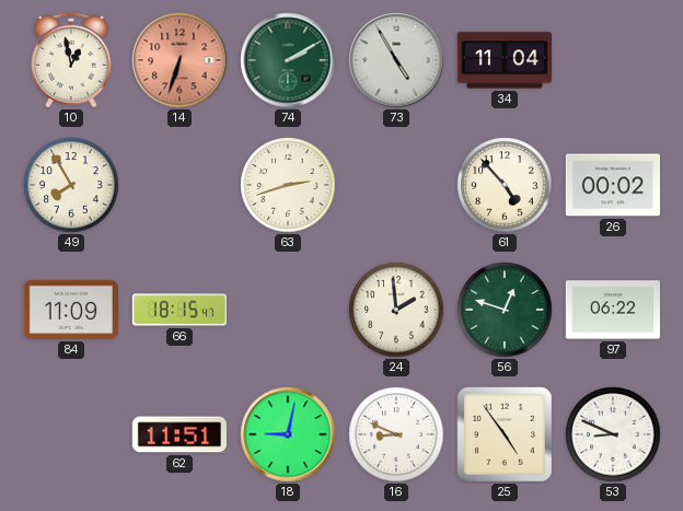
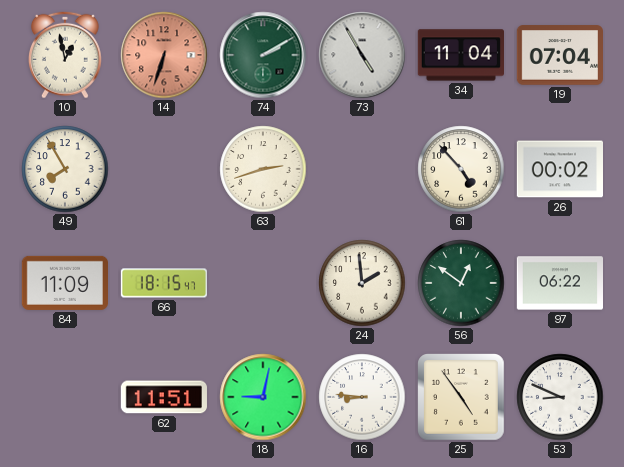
19: none -> 07:04 (559, 55)
56: 12:48 -> 12:51 (461, 283)
16: 8:49 -> 8:46 (362, 397)
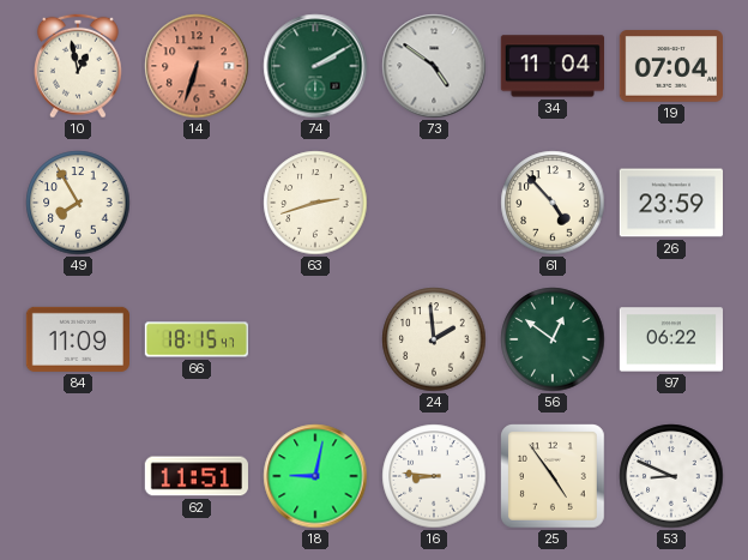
73: 4:55 -> 4:51 (434, 66)
26: 00:02 -> 23:59 (670, 203)
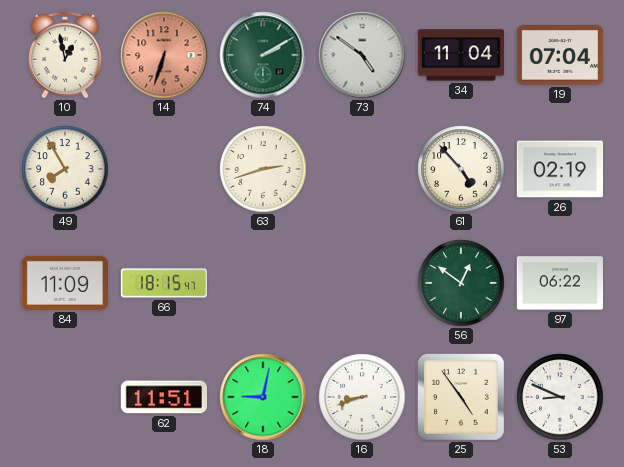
26: 23:59 -> 02:19 (559, 169)
24: 1:59 -> none (434, 339)
16: 8:46 -> 8:42 (362, 397)
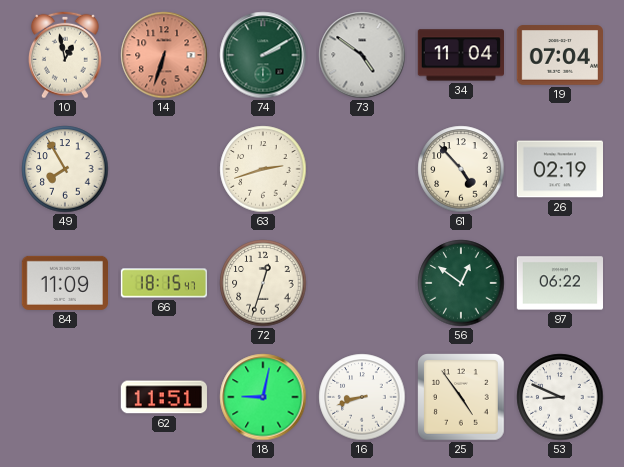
72: none -> 12:33 (263, 283)
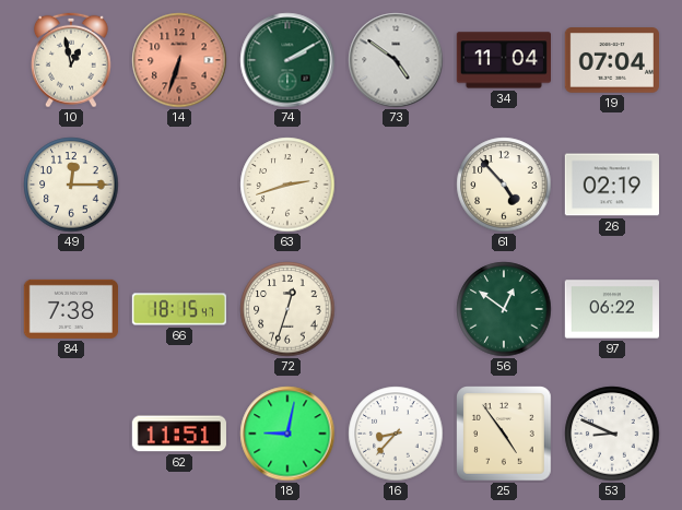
49: 7:55 -> 12:15 (71, 185)
84: 11:09 -> 7:38 (70, 309)
16: 8:42 -> 8:37 (396, 434)
